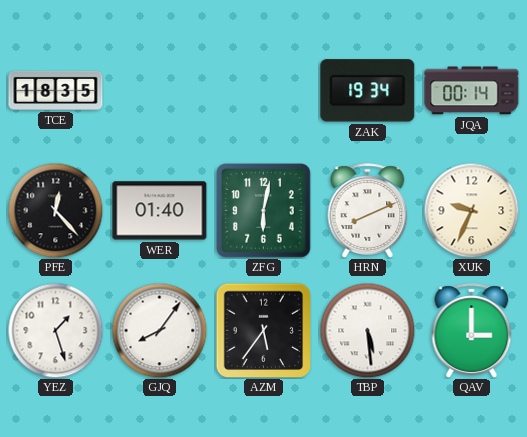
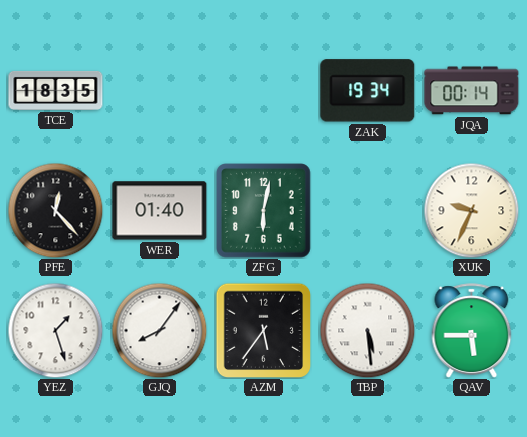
HRN: 8:11 -> none (368, 211)
QAV: 3:00 -> 5:45 (472, 331)
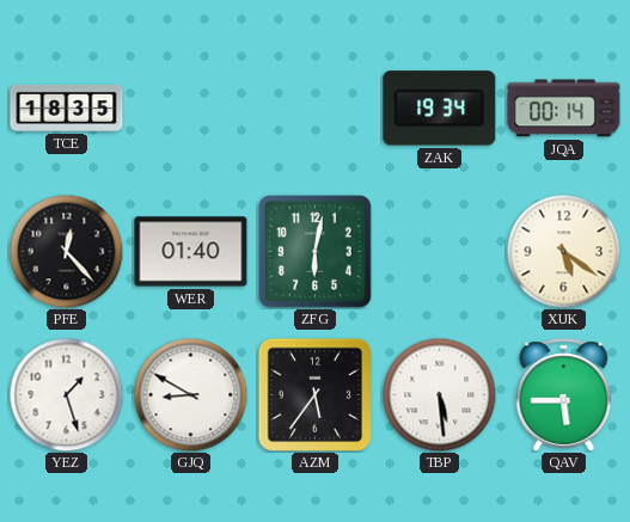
XUK: 9:34 -> 5:21 (563, 251)
GJQ: 8:06 -> 8:50 (190, 394)
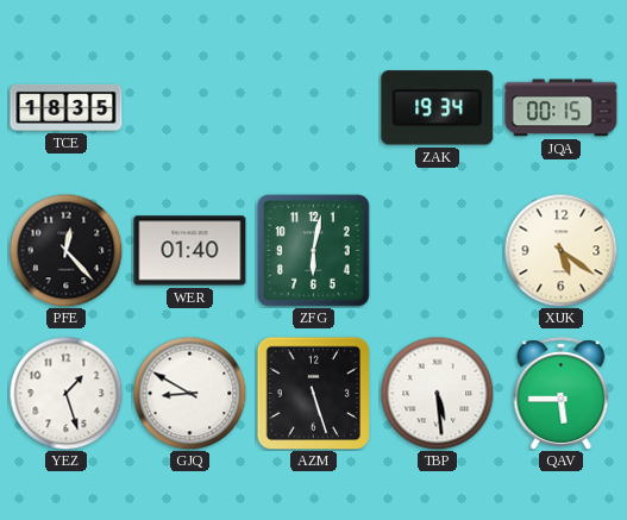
JQA: 00:14 -> 00:15 (562, 108)
AZM: 5:36 -> 5:27 (313, 393)
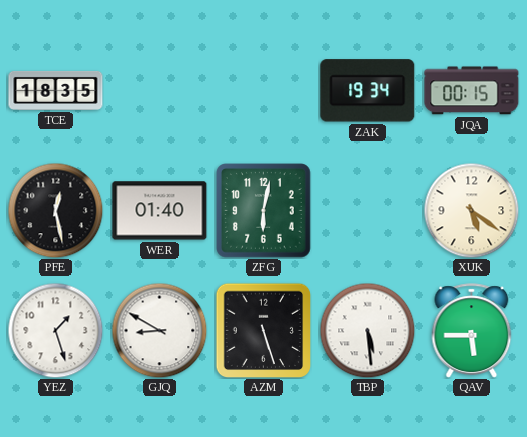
PFE: 12:23 -> 12:28 (55, 210)
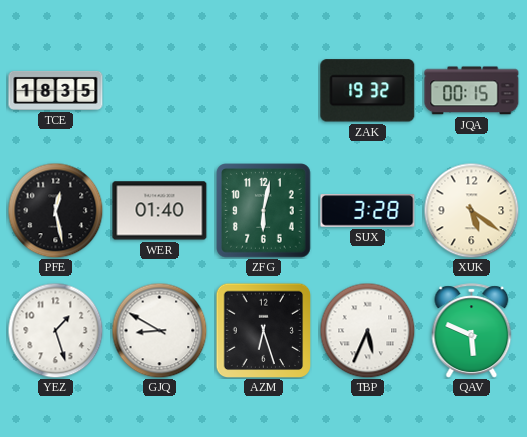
ZAK: 19:34 -> 19:32 (368, 91)
SUX: none -> 3:28 (368, 211)
AZM: 5:27 -> 6:27 (263, 330)
TBP: 5:29 -> 5:34 (367, 330)
QAV: 5:45 -> 5:49 (472, 331)
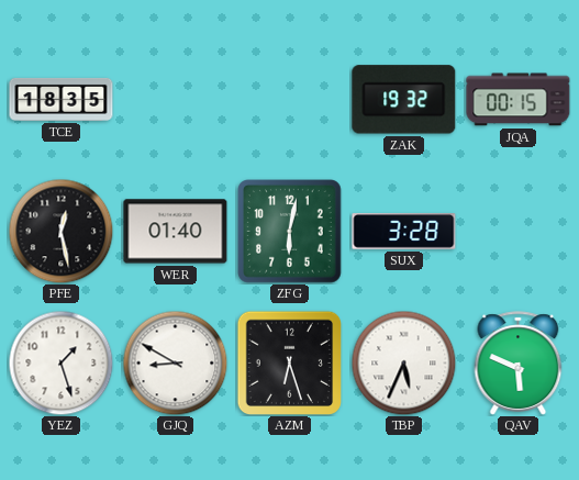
XUK: 5:21 -> none (471, 210)
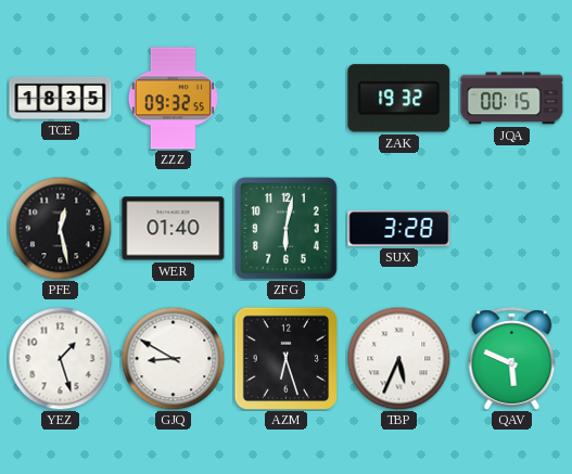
ZZZ: none -> 09:32 (173, 99)
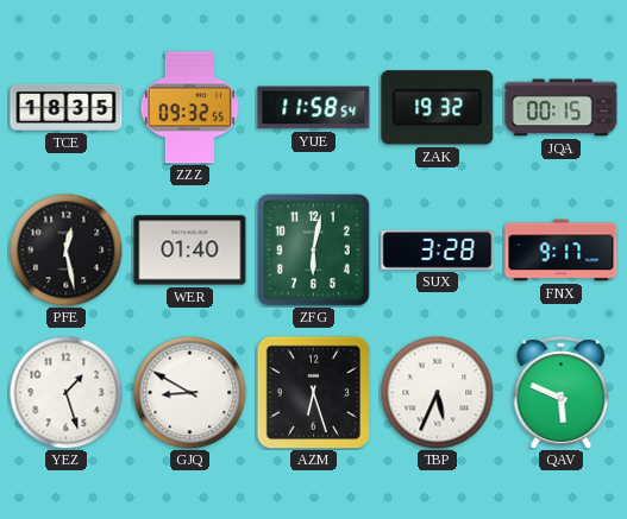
YUE: none -> 11:58 (314, 108)
FNX: none -> 9:17 (562, 251)
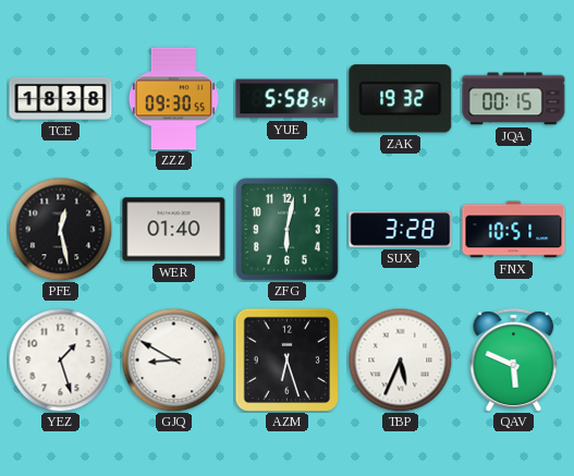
TCE: 18:35 -> 18:38 (61, 98)
ZZZ: 09:32 -> 09:30 (173, 99)
YUE: 11:58 -> 5:58 (288, 99)
FNX: 9:17 -> 10:51 (514, 230)
